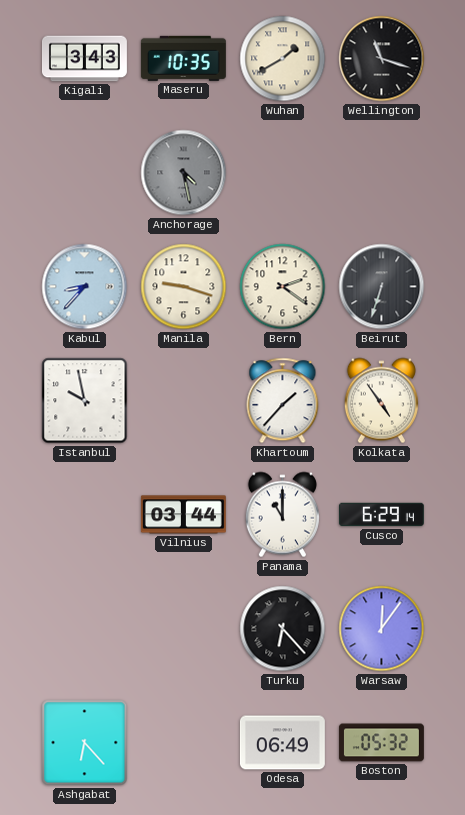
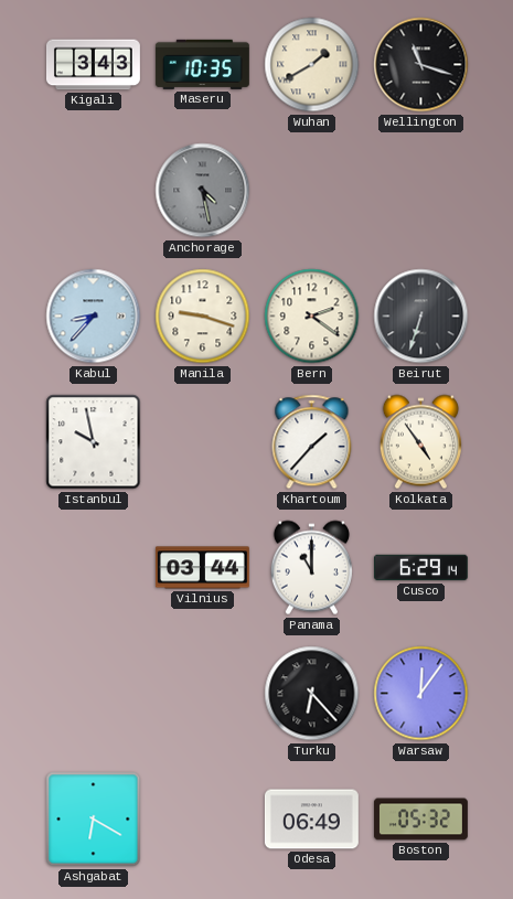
Ashgabat: 6:23 -> 6:20 (94, 820)
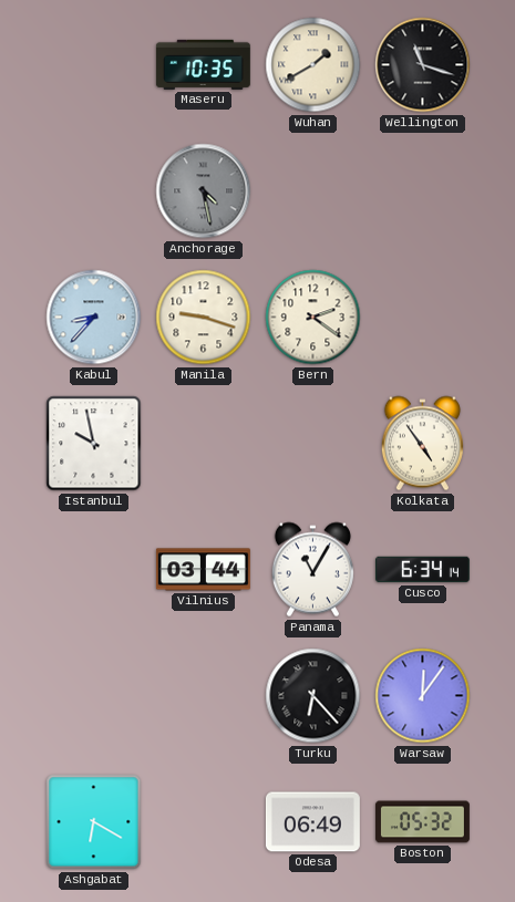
Kigali: 3:43 -> none (93, 65)
Beirut: 6:33 -> none (421, 317)
Khartoum: 1:37 -> none (312, 442)
Panama: 11:00 -> 11:05 (312, 570)
Cusco: 6:29 -> 6:34 (422, 570)
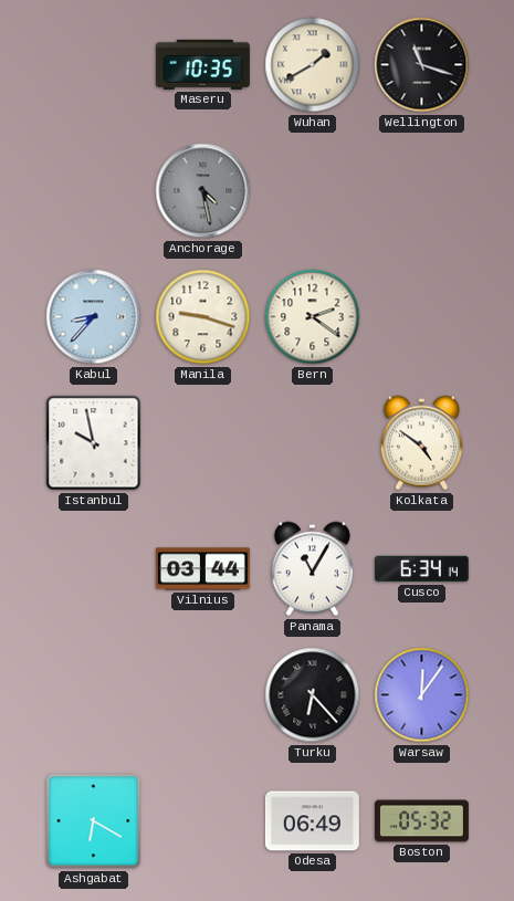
Kolkata: 4:54 -> 4:51 (421, 443)
